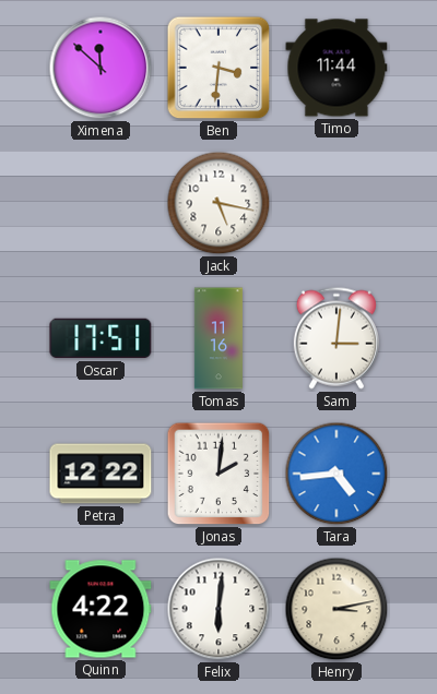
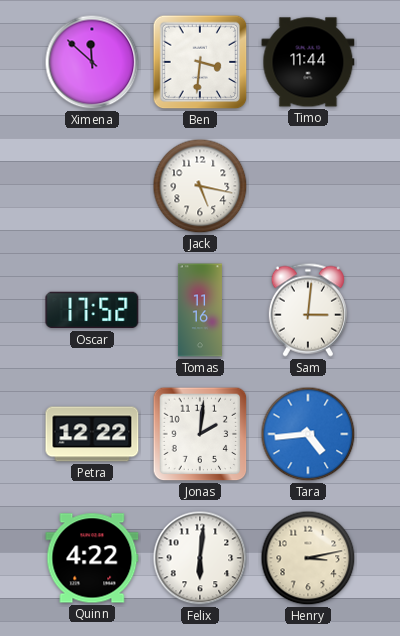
Oscar: 17:51 -> 17:52 (92, 310)
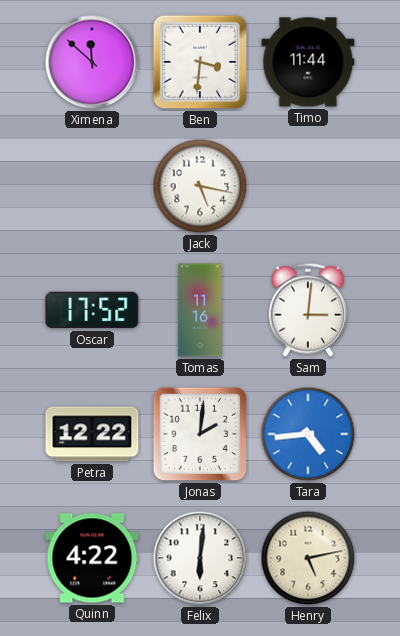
Henry: 3:13 -> 5:13 (308, 558)
